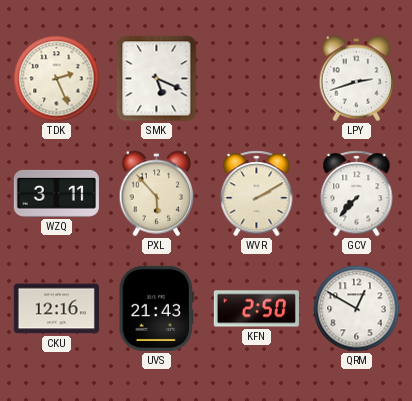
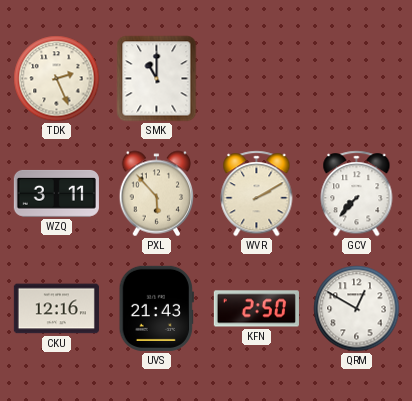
SMK: 5:19 -> 11:00 (157, 79)
LPY: 2:42 -> none (357, 79)
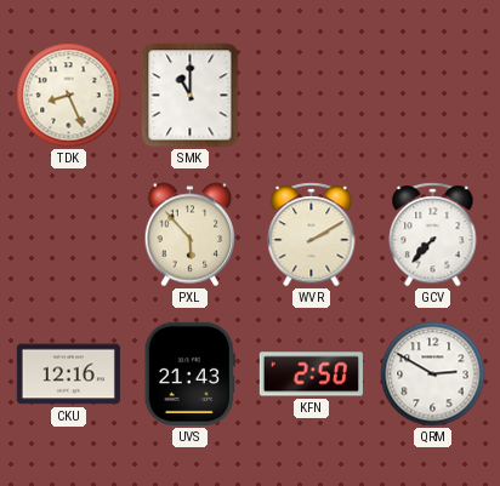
TDK: 2:26 -> 8:26 (69, 96)
WZQ: 3:11 -> none (56, 193)
QRM: 12:50 -> 2:50 (433, 374)
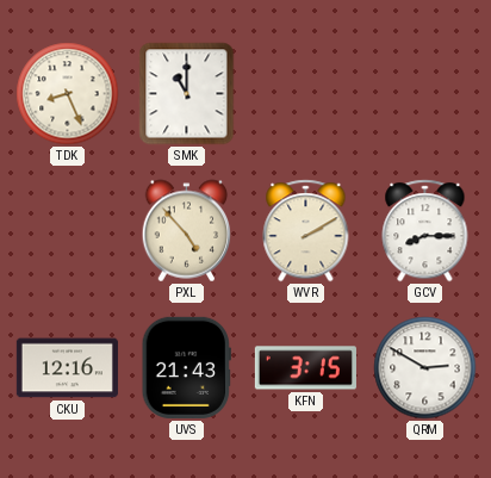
PXL: 5:53 -> 4:53 (187, 231)
GCV: 7:37 -> 8:15 (425, 231)
KFN: 2:50 -> 3:15 (305, 368)
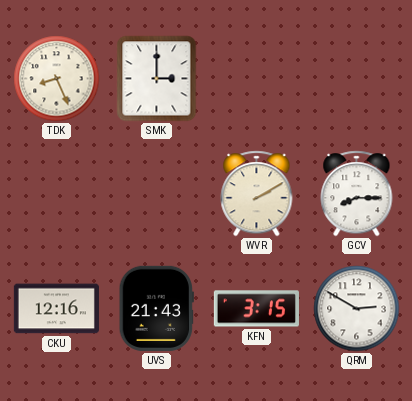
SMK: 11:00 -> 3:00 (157, 79)
PXL: 4:53 -> none (187, 231)
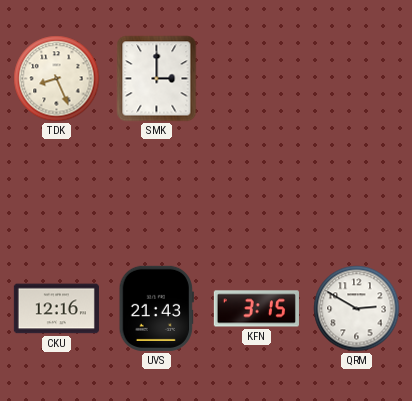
WVR: 2:10 -> none (257, 194)
GCV: 8:15 -> none (357, 194)
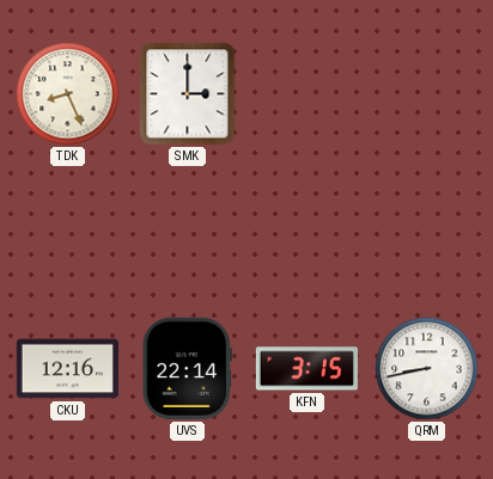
UVS: 21:43 -> 22:14 (187, 368)
QRM: 2:50 -> 8:43 (427, 369)
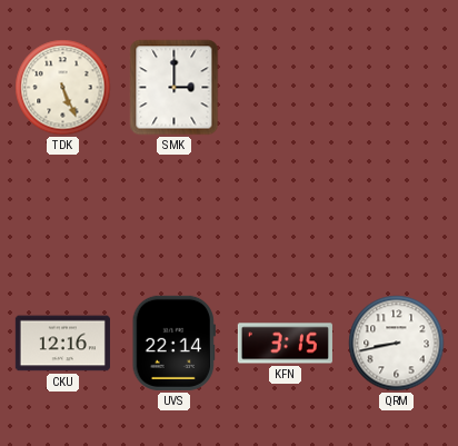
TDK: 8:26 -> 5:26 (63, 88)
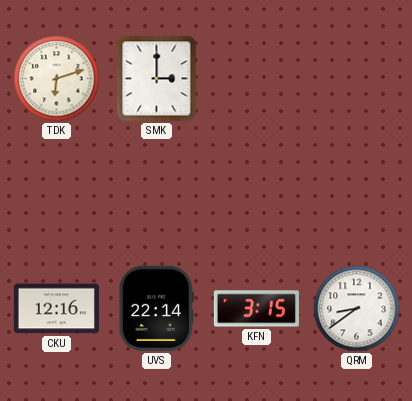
TDK: 5:26 -> 6:12 (57, 79)
QRM: 8:43 -> 8:39 (357, 309)
